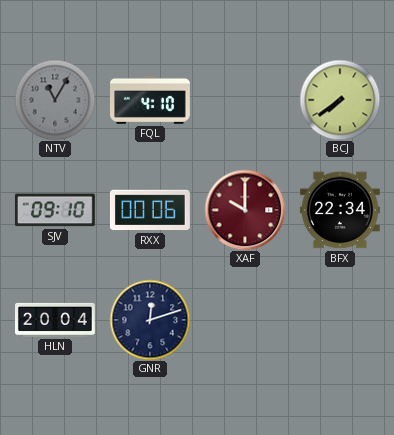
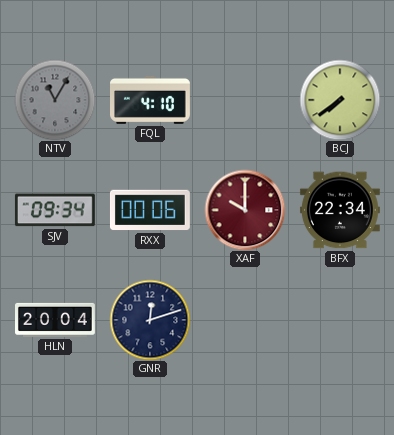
SJV: 09:10 -> 09:34 (55, 210)
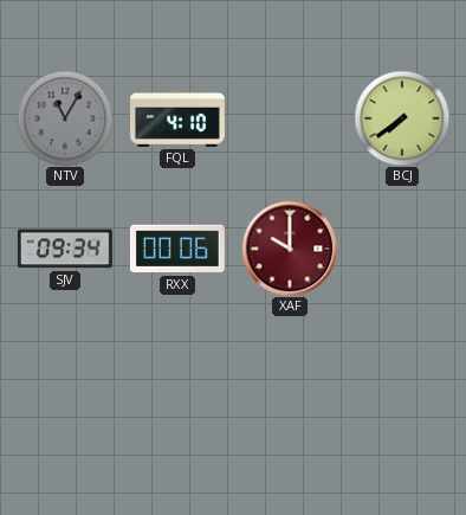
BFX: 22:34 -> none (340, 210)
HLN: 20:04 -> none (56, 320)
GNR: 12:12 -> none (150, 320)
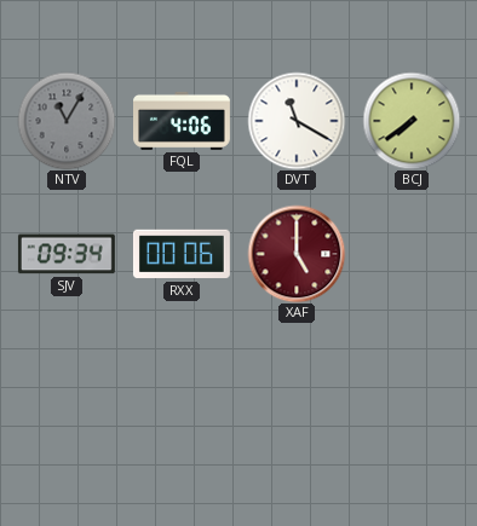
FQL: 4:10 -> 4:06 (183, 121)
DVT: none -> 11:20 (297, 121)
XAF: 10:00 -> 5:00 (297, 254)
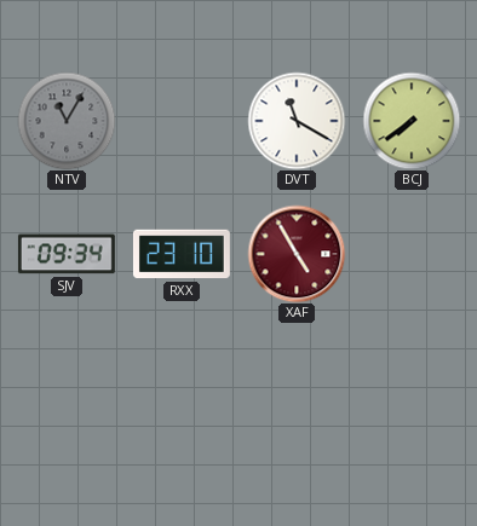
FQL: 4:06 -> none (183, 121)
RXX: 00:06 -> 23:10 (182, 254)
XAF: 5:00 -> 4:55 (297, 254)
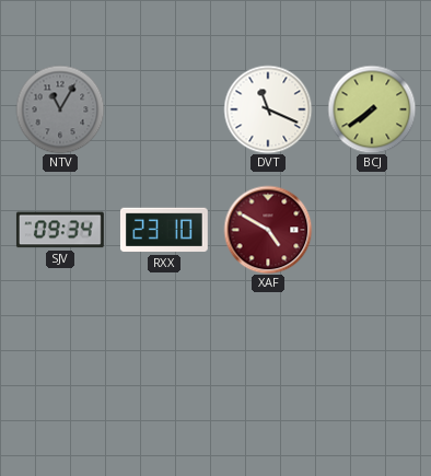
DVT: 11:20 -> 11:19 (268, 109)
XAF: 4:55 -> 4:50 (268, 230)
